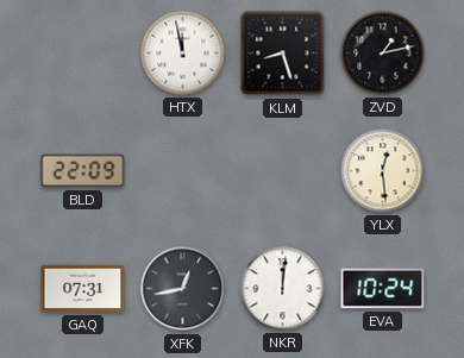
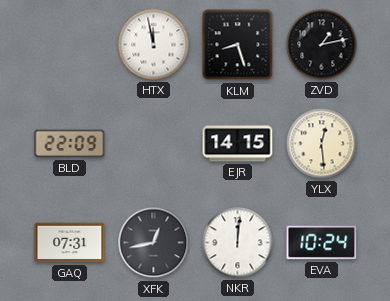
EJR: none -> 14:15 (238, 144)
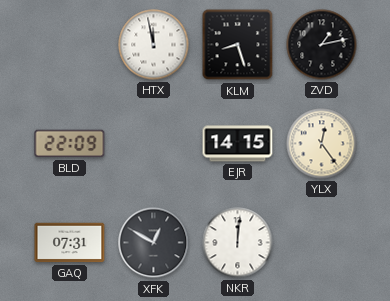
YLX: 12:29 -> 12:24 (322, 144)
XFK: 12:43 -> 12:50 (154, 243)
EVA: 10:24 -> none (322, 243)
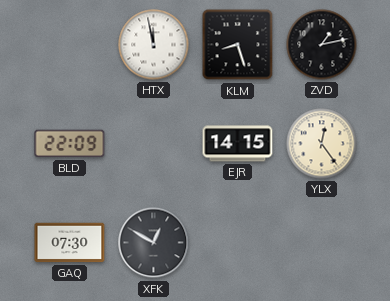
GAQ: 07:31 -> 07:30 (70, 243)
NKR: 12:01 -> none (238, 243)
